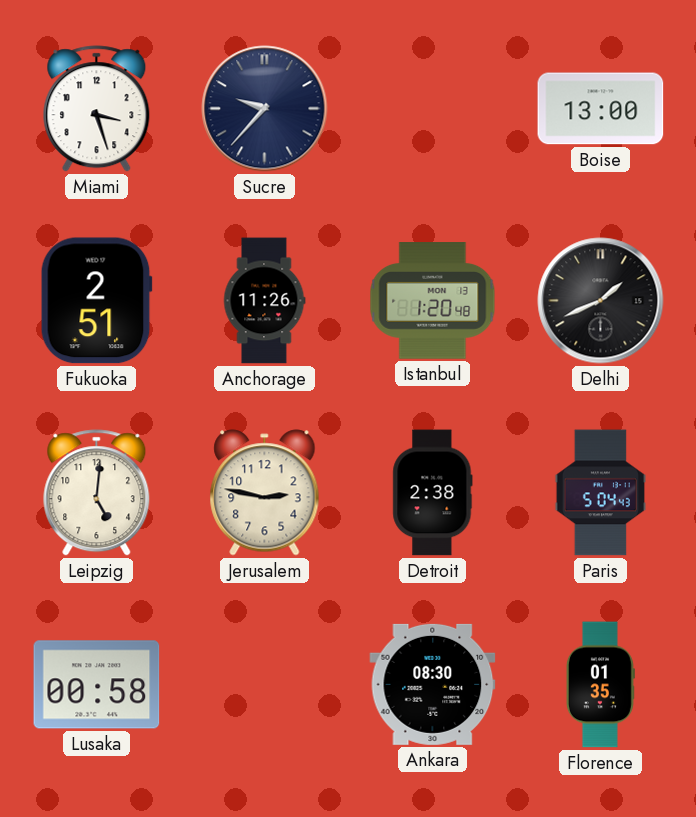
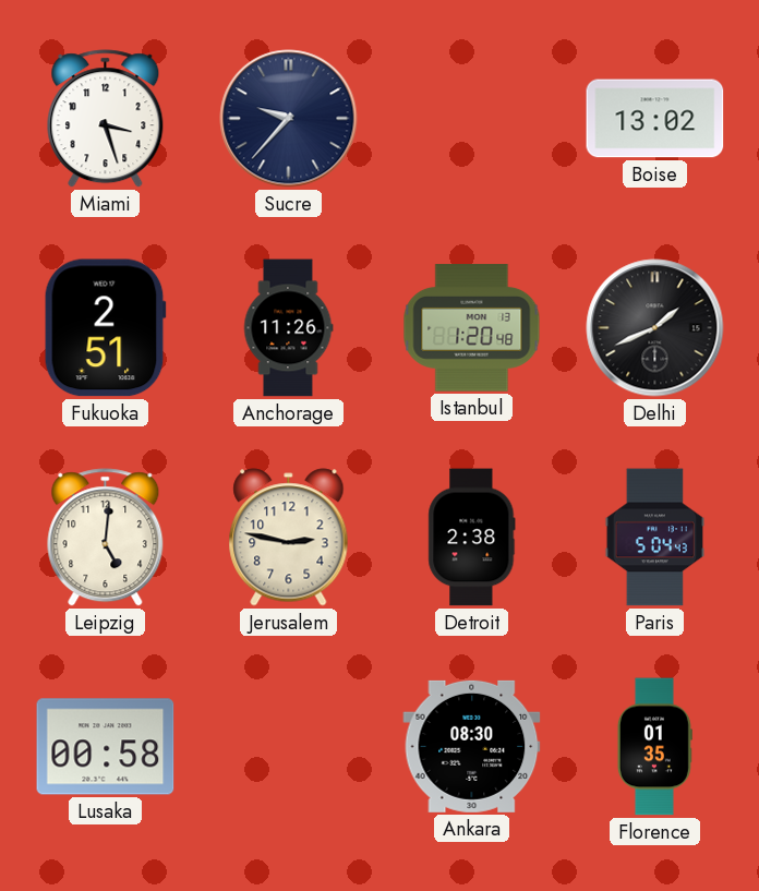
Boise: 13:00 -> 13:02 (655, 119)
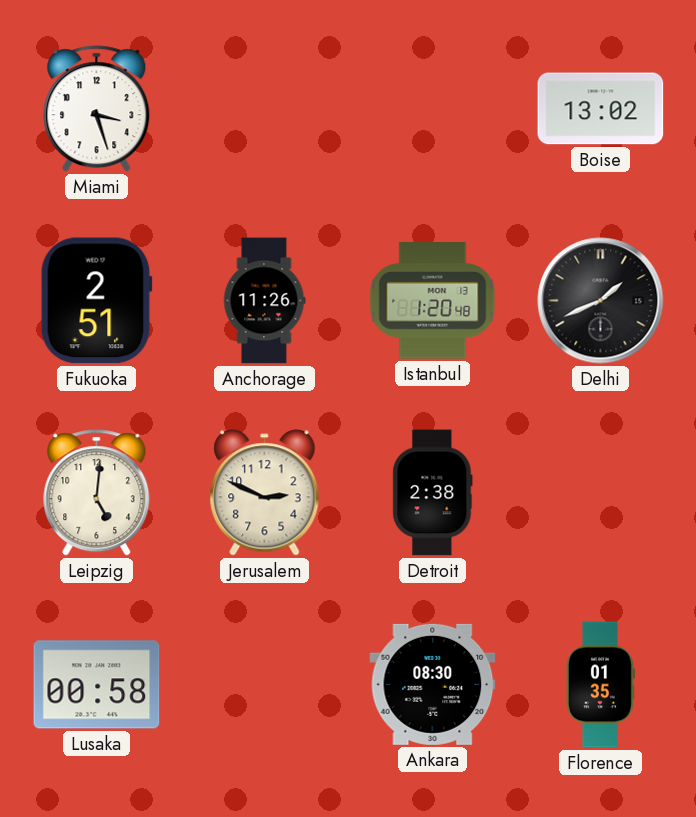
Sucre: 9:37 -> none (289, 119)
Jerusalem: 2:47 -> 2:49 (265, 493)
Paris: 5:04 -> none (654, 538)
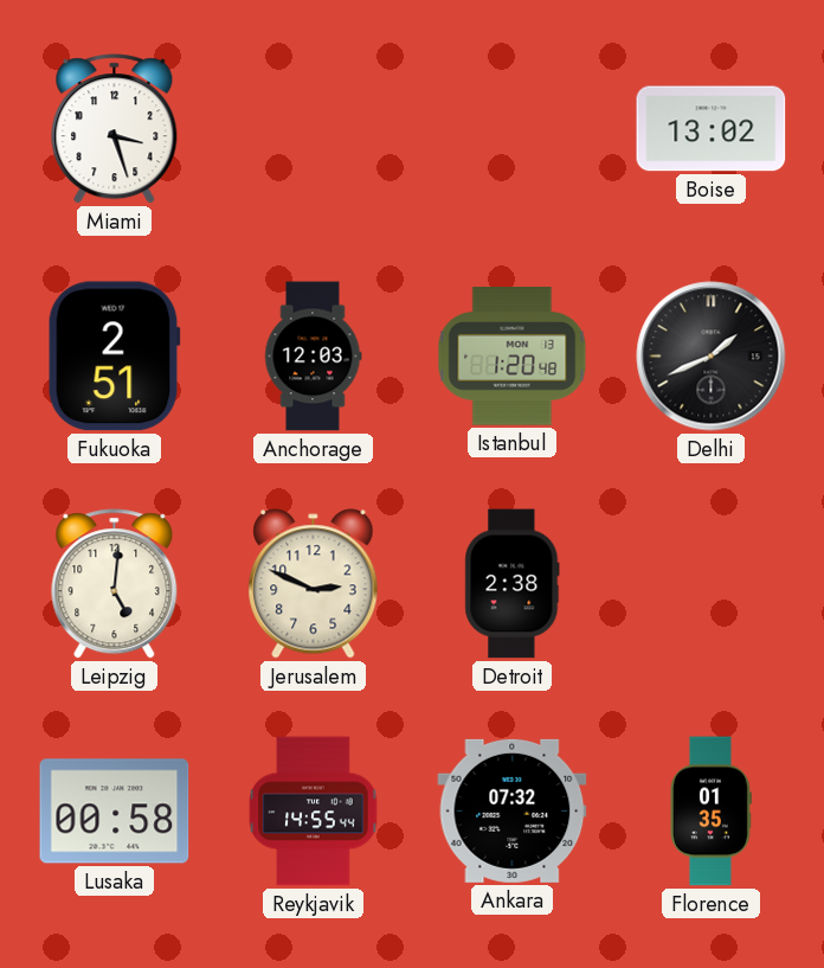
Anchorage: 11:26 -> 12:03 (313, 357)
Reykjavik: none -> 14:55 (314, 812)
Ankara: 08:30 -> 07:32 (513, 810)
